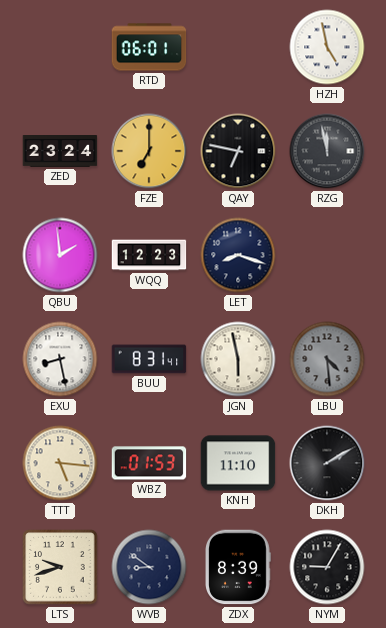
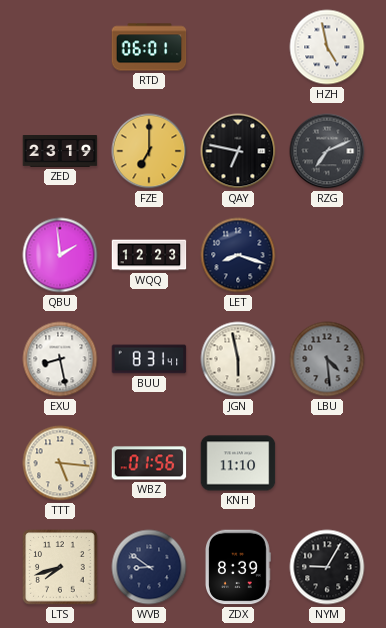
ZED: 23:24 -> 23:19 (60, 152)
RZG: 11:58 -> 7:11 (327, 151)
WBZ: 01:53 -> 01:56 (149, 463)
DKH: 2:10 -> none (327, 463)
LTS: 9:42 -> 7:42 (60, 567)
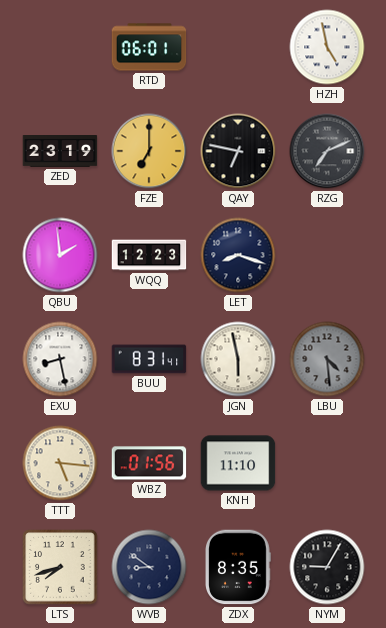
ZDX: 8:39 -> 8:35 (238, 567)
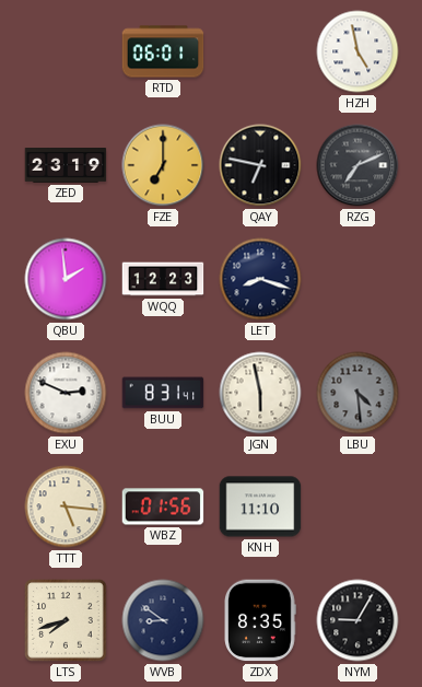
EXU: 8:28 -> 2:49 (66, 393)
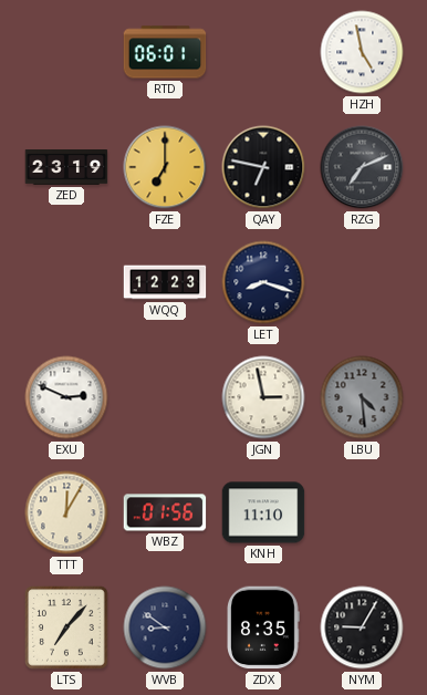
QBU: 1:59 -> none (66, 279)
BUU: 8:31 -> none (163, 393)
JGN: 5:58 -> 2:58 (263, 397)
TTT: 5:16 -> 12:05 (66, 512)
LTS: 7:42 -> 7:07 (66, 627)
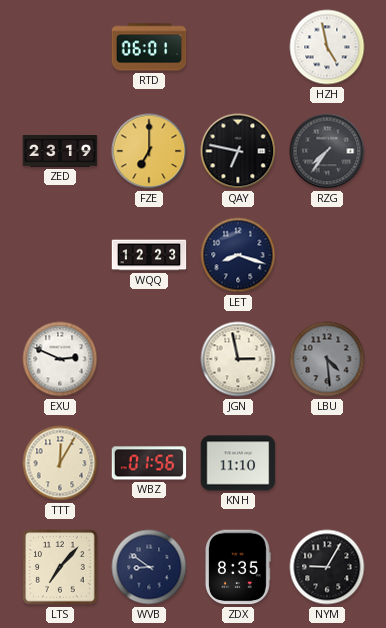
RZG: 7:11 -> 7:36 (327, 151)
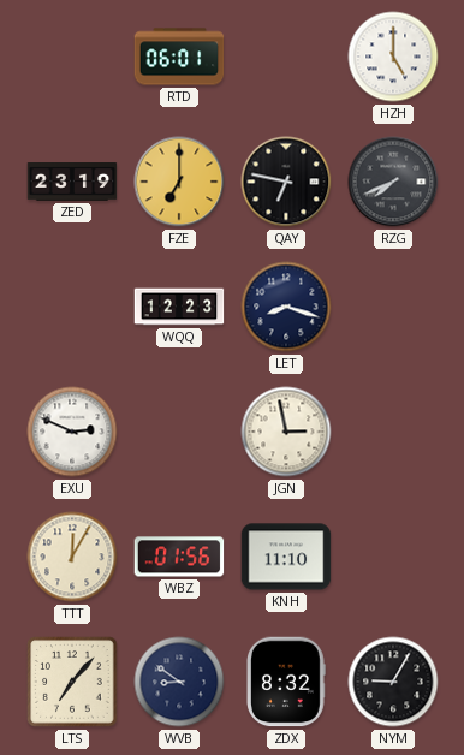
HZH: 4:58 -> 5:00 (393, 57)
RZG: 7:36 -> 7:41 (393, 182)
LBU: 4:29 -> none (327, 359)
ZDX: 8:35 -> 8:32 (286, 682)
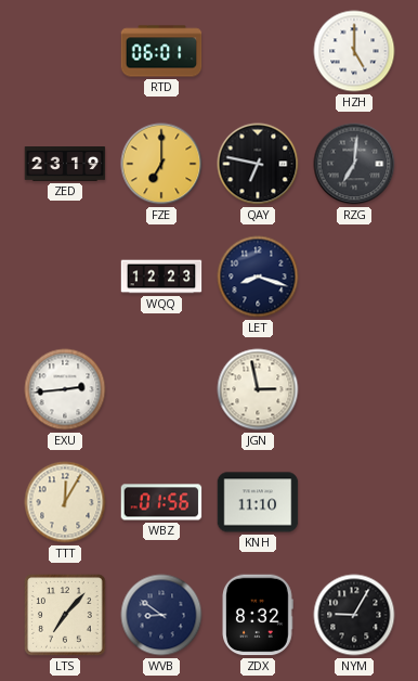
RZG: 7:41 -> 7:01 (354, 164)
EXU: 2:49 -> 2:44 (65, 389)
